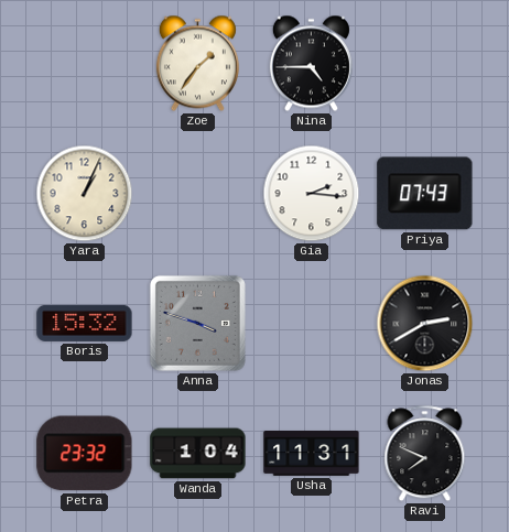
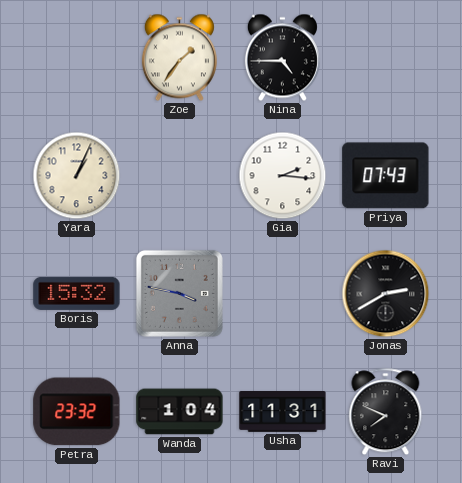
Anna: 3:48 -> 3:47 (179, 293)
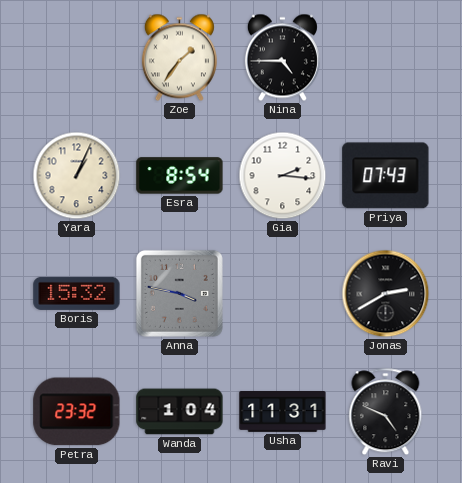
Esra: none -> 8:54 (180, 176)
Ravi: 7:49 -> 4:49 (386, 412)
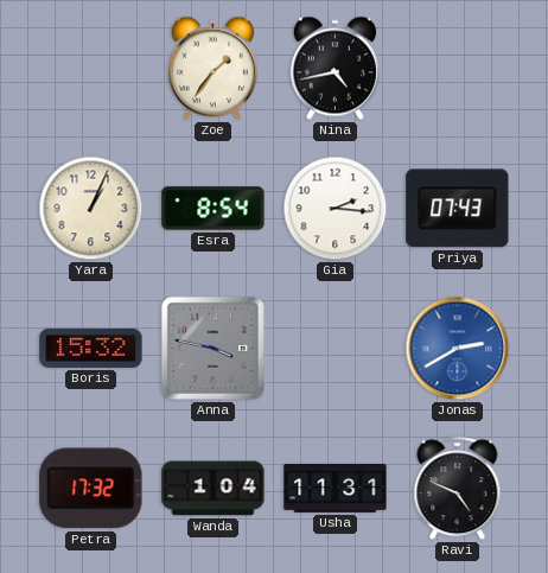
Nina: 4:45 -> 4:43 (334, 69)
Jonas dial: black -> blue (458, 349)
Petra: 23:32 -> 17:32 (91, 489)
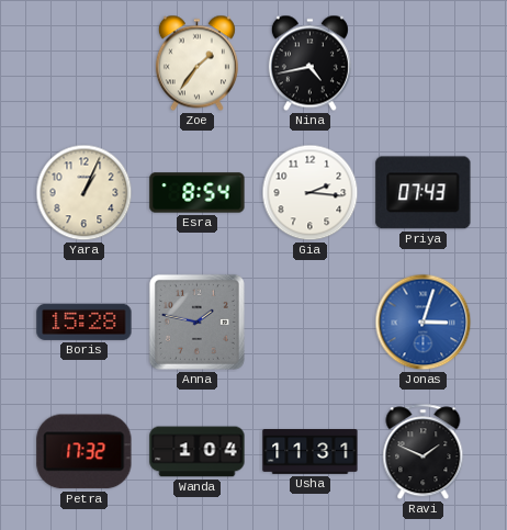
Boris: 15:32 -> 15:28 (84, 322)
Anna: 3:47 -> 1:47 (196, 322)
Jonas: 2:40 -> 3:03 (424, 323)
Ravi: 4:49 -> 1:49 (424, 452)
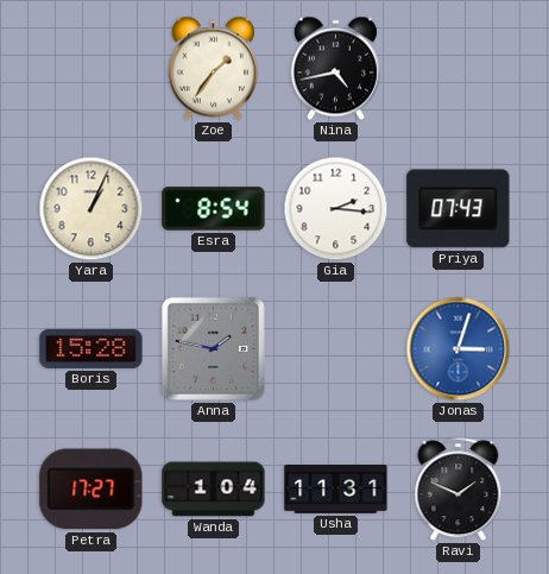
Petra: 17:32 -> 17:27 (91, 490)
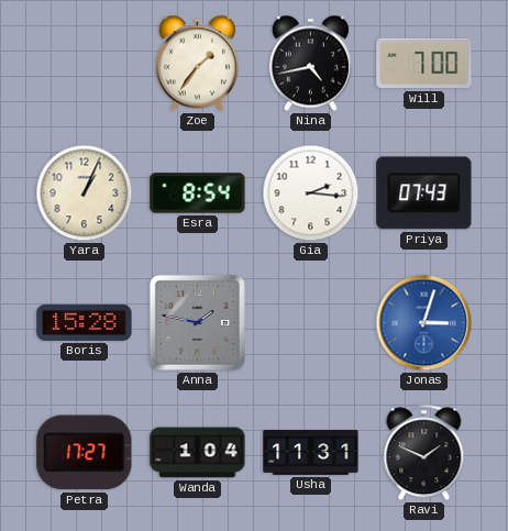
Will: none -> 7:00 (424, 64)
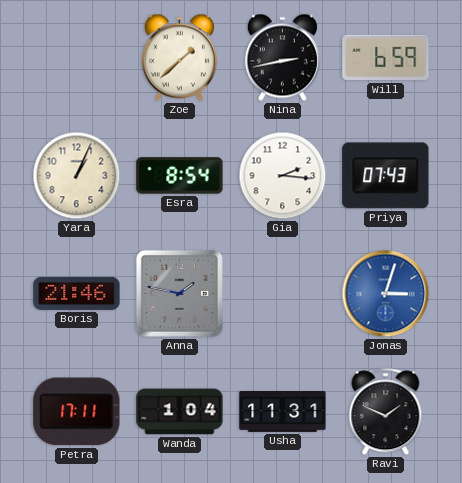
Zoe: 1:36 -> 1:38 (179, 58)
Nina: 4:43 -> 2:43 (282, 58)
Will: 7:00 -> 6:59 (386, 58)
Boris: 15:28 -> 21:46 (77, 293)
Petra: 17:27 -> 17:11 (77, 412)
